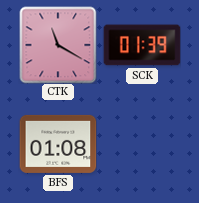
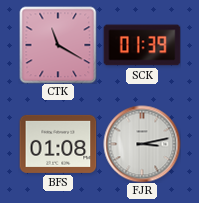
FJR: none -> 3:13 (142, 144)
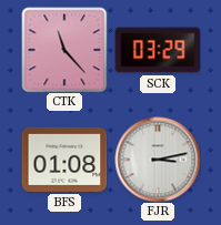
CTK: 11:20 -> 11:23 (64, 50)
SCK: 01:39 -> 03:29 (158, 50)
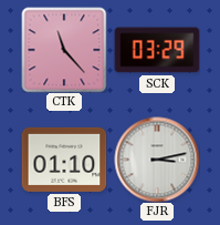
BFS: 01:08 -> 01:10 (64, 160)
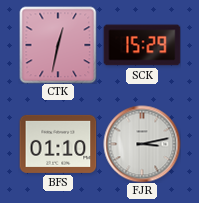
CTK: 11:23 -> 12:32 (58, 45)
SCK: 03:29 -> 15:29 (142, 45)
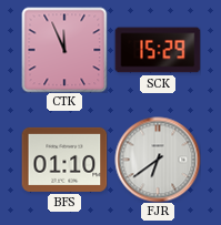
CTK: 12:32 -> 11:56 (64, 50)
FJR: 3:13 -> 6:39 (158, 160)
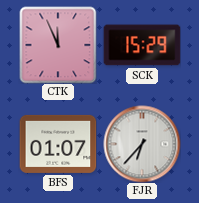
BFS: 01:10 -> 01:07 (58, 144)
FJR: 6:39 -> 6:37 (142, 144)
